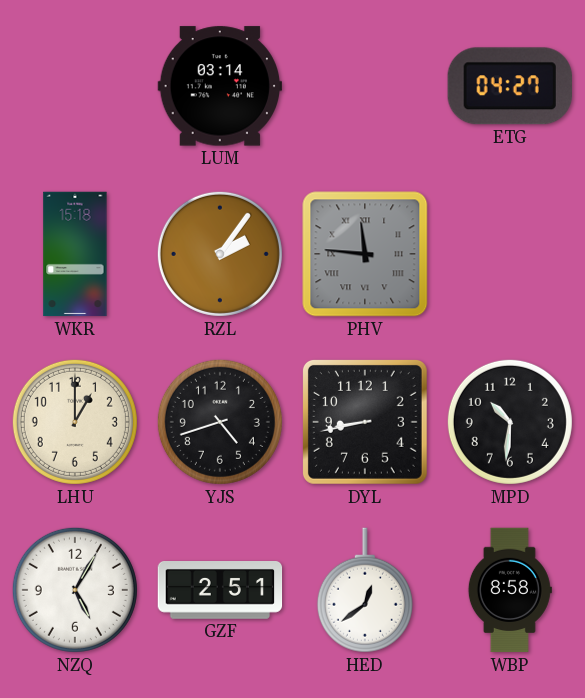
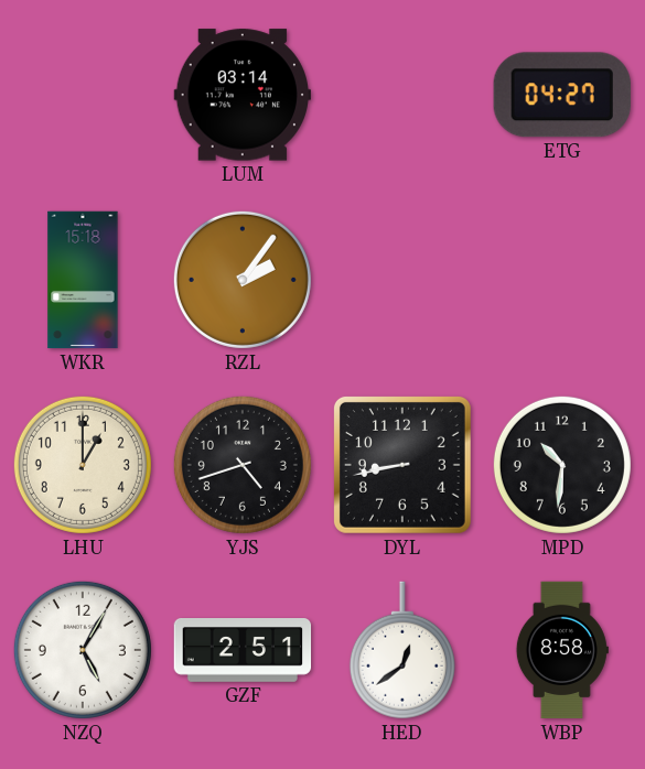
PHV: 11:46 -> none (365, 254)
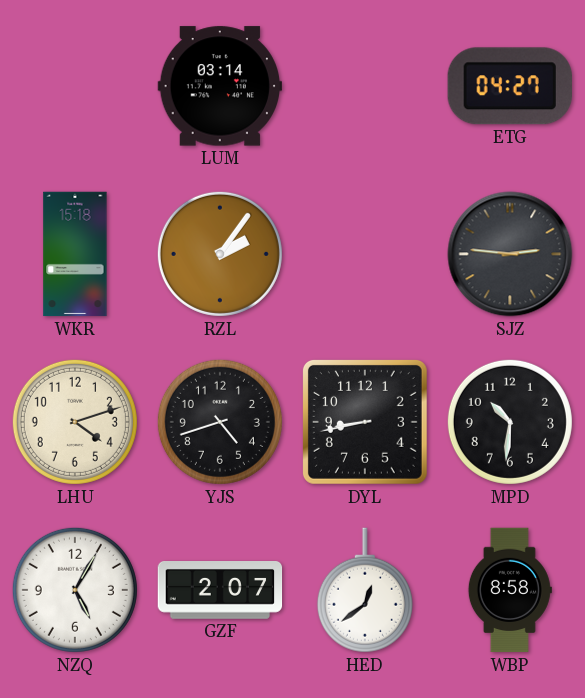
SJZ: none -> 2:46 (510, 254)
LHU: 1:00 -> 4:12 (75, 422)
GZF: 2:51 -> 2:07 (220, 591)
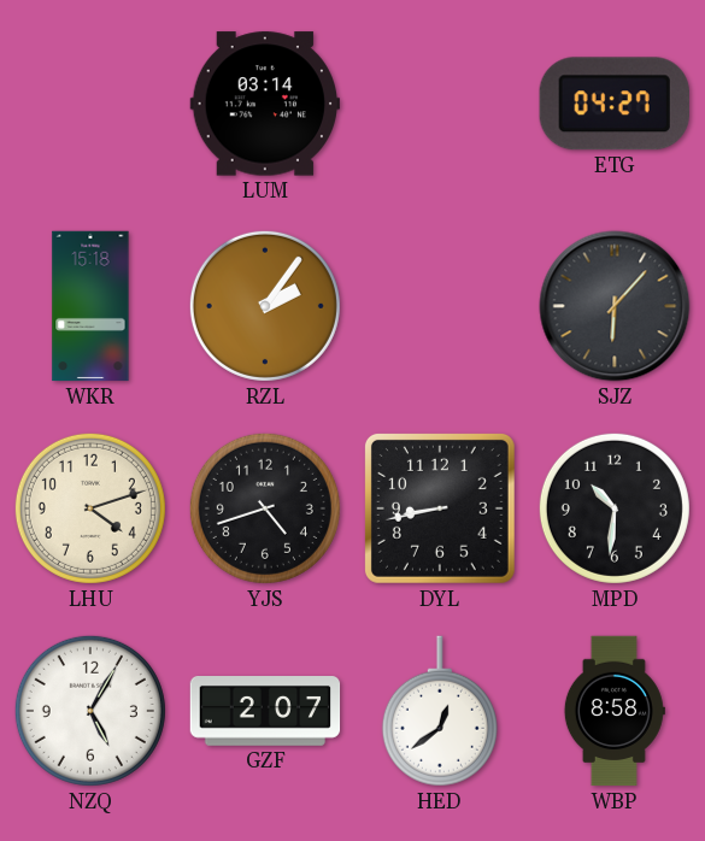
SJZ: 2:46 -> 6:07 (615, 306)
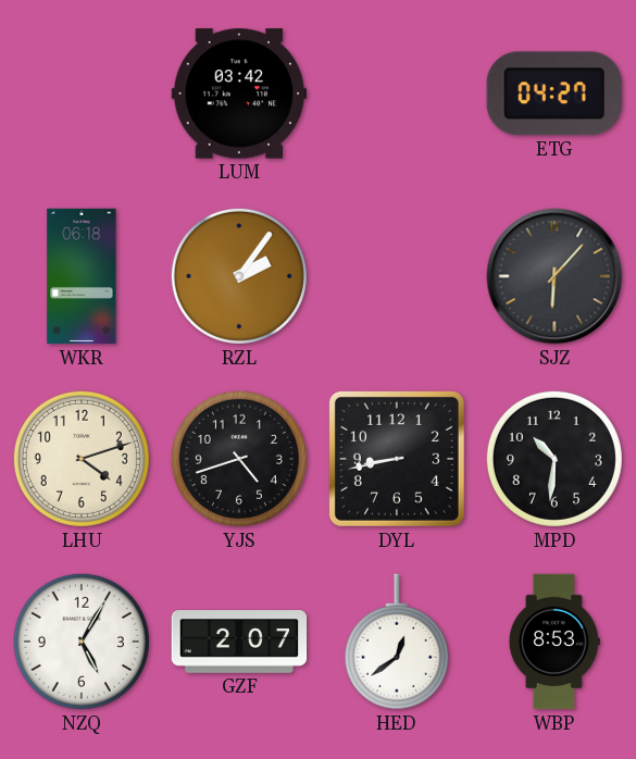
LUM: 03:14 -> 03:42 (238, 94)
WKR: 15:18 -> 06:18 (82, 276)
WBP: 8:58 -> 8:53 (554, 642)
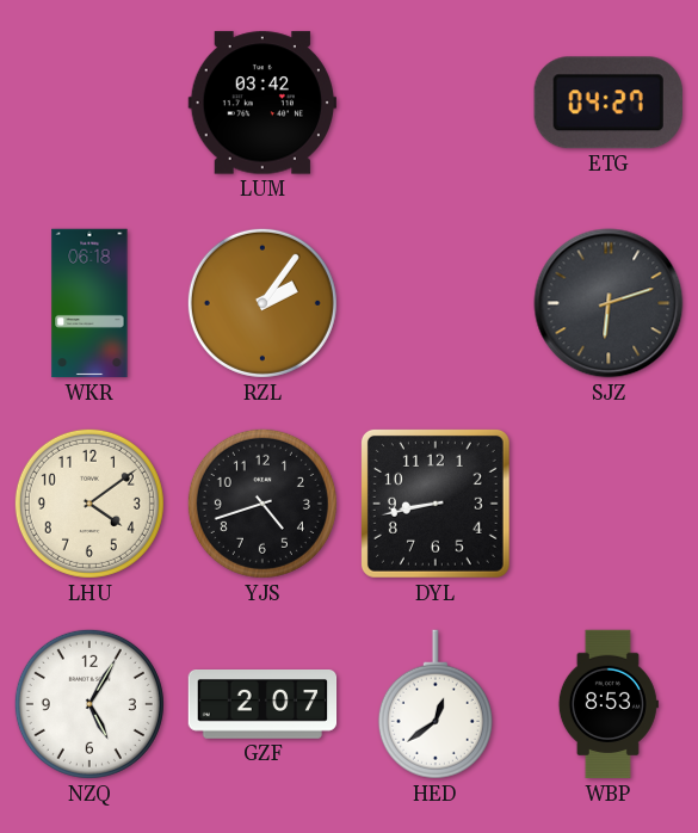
SJZ: 6:07 -> 6:12 (609, 303)
LHU: 4:12 -> 4:09 (89, 504)
MPD: 10:31 -> none (554, 459)
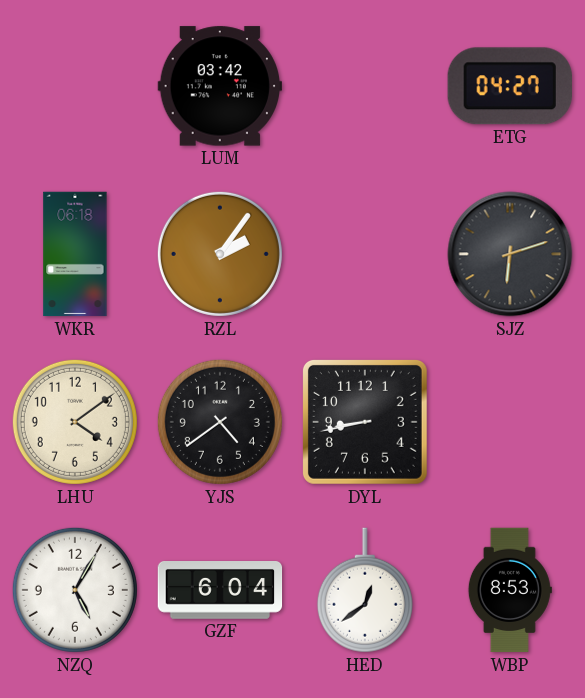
YJS: 4:42 -> 4:39 (220, 422)
GZF: 2:07 -> 6:04 (220, 591)
